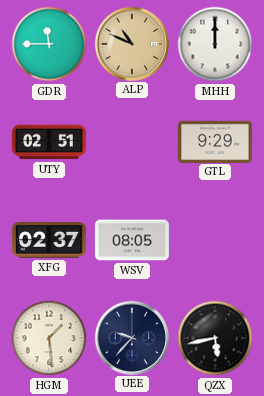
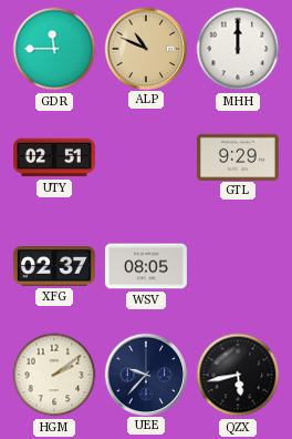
HGM: 1:29 -> 2:09 (54, 375)
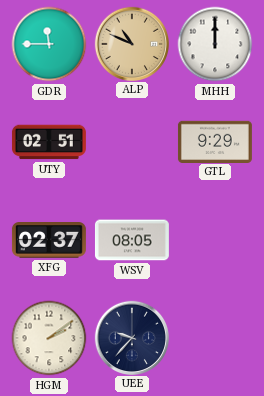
QZX: 5:43 -> none (238, 375)
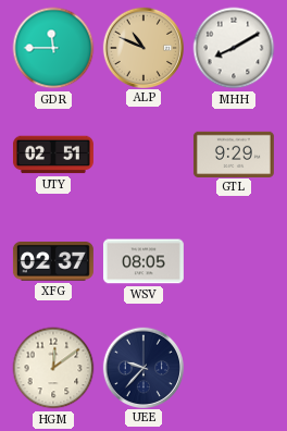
MHH: 12:00 -> 8:10 (234, 48)
HGM: 2:09 -> 12:09 (53, 368)
